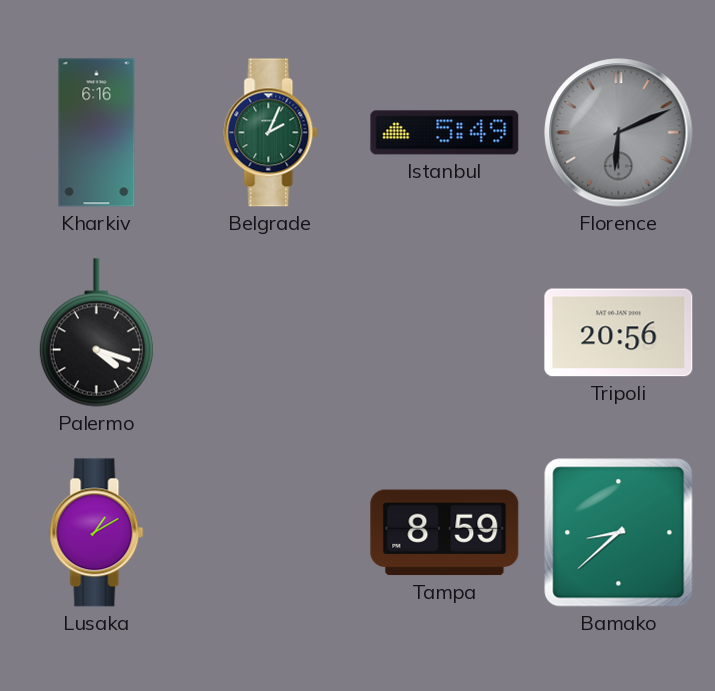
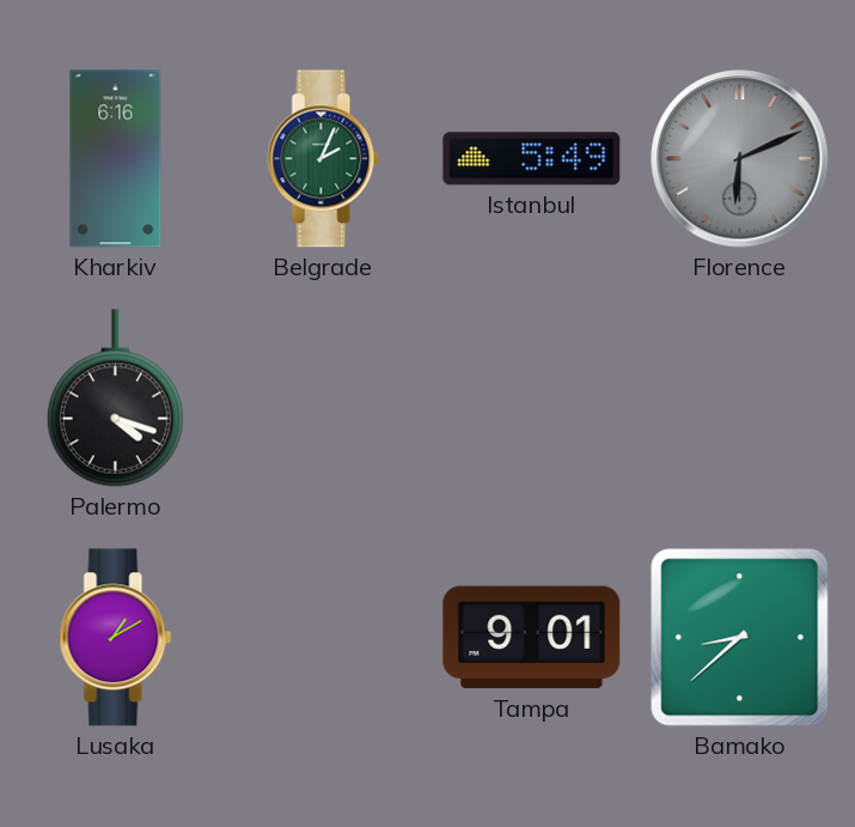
Tripoli: 20:56 -> none (619, 333)
Tampa: 8:59 -> 9:01 (532, 638)
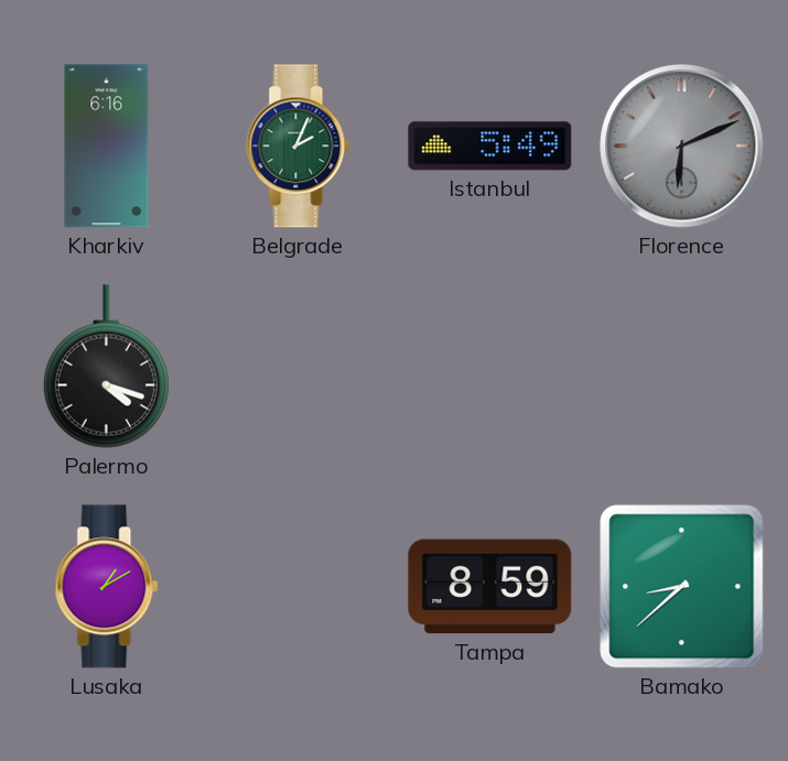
Tampa: 9:01 -> 8:59 (490, 587)
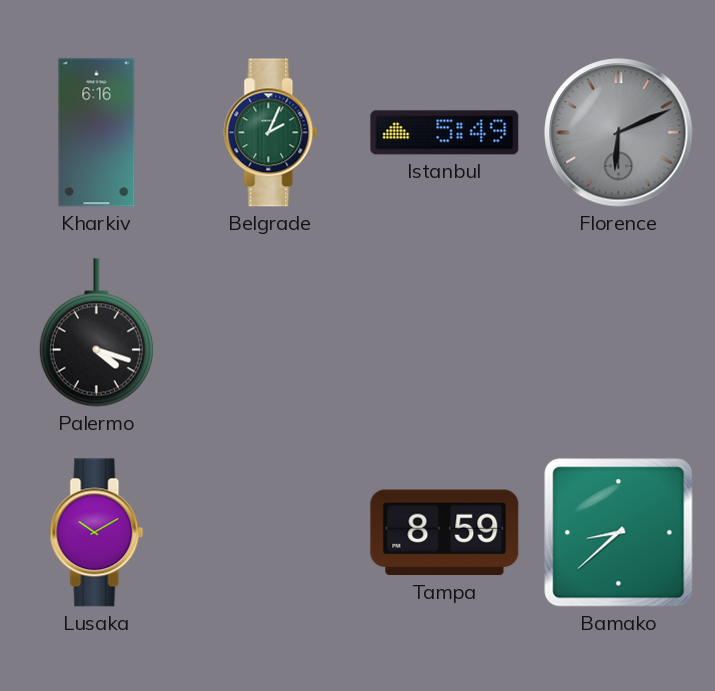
Lusaka: 1:10 -> 10:10 (97, 533)
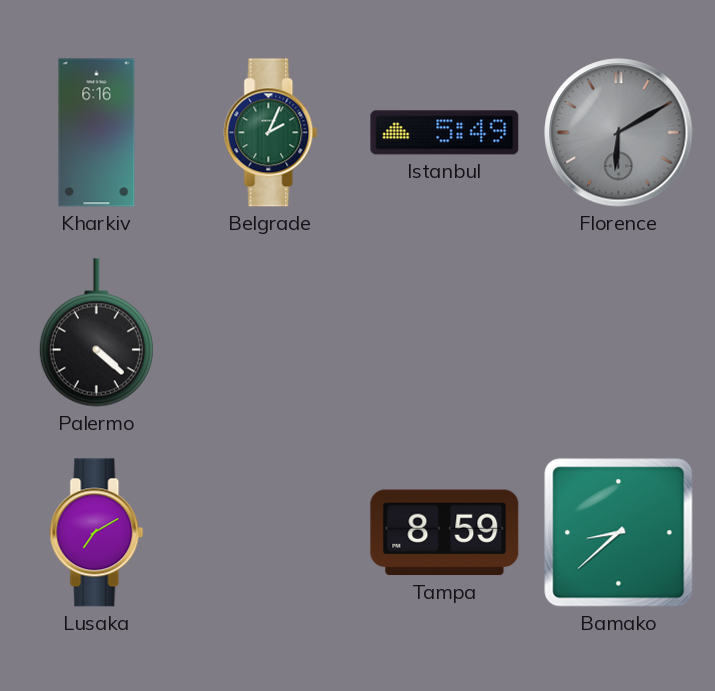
Florence: 6:11 -> 6:10 (619, 133)
Palermo: 4:18 -> 4:22 (96, 333)
Lusaka: 10:10 -> 7:10 (97, 533)
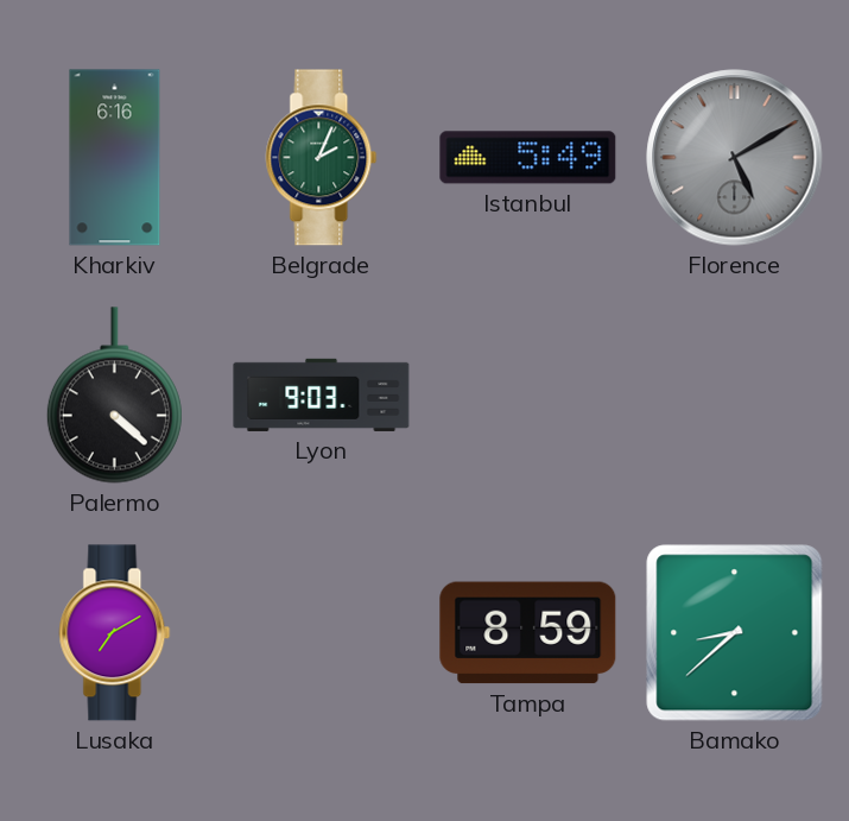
Florence: 6:10 -> 5:10 (735, 158)
Lyon: none -> 9:03 (322, 394)
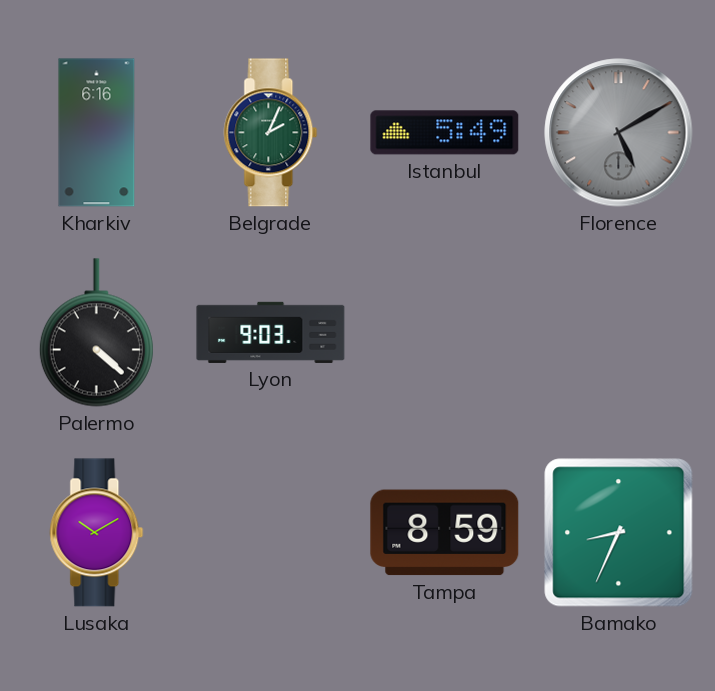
Lusaka: 7:10 -> 10:10 (97, 533)
Bamako: 8:38 -> 8:34 (619, 533)
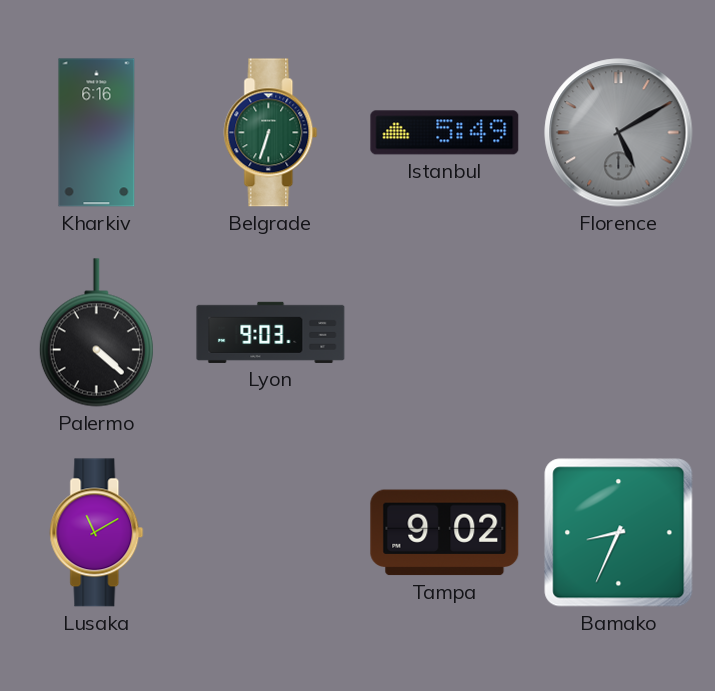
Belgrade: 2:04 -> 6:33 (271, 133)
Lusaka: 10:10 -> 11:10 (97, 533)
Tampa: 8:59 -> 9:02 (445, 533)
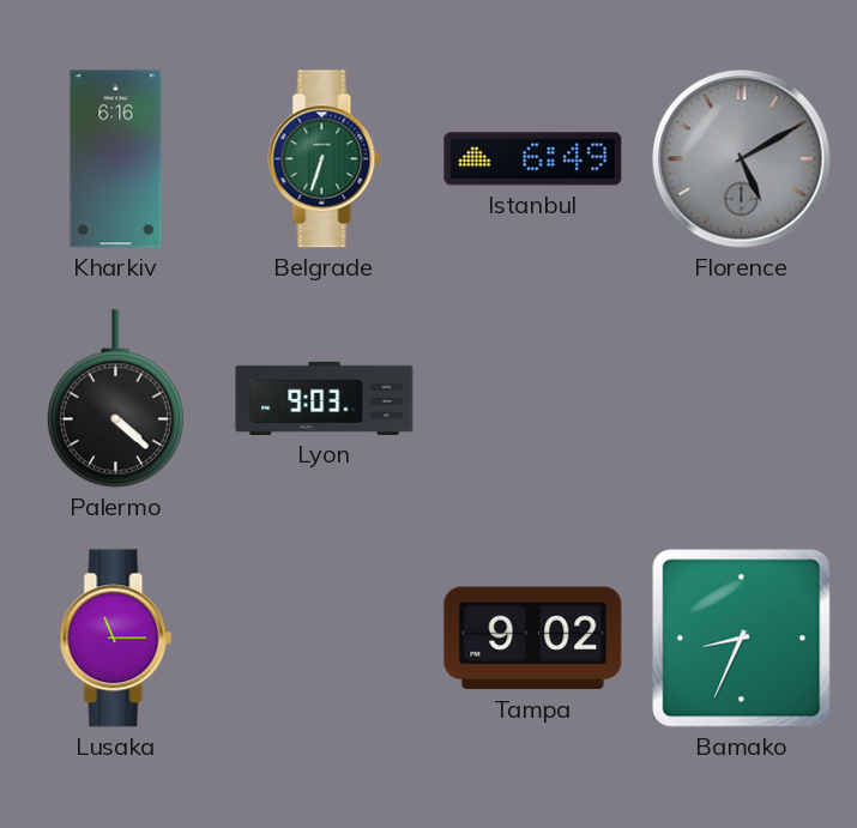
Istanbul: 5:49 -> 6:49 (533, 159)
Lusaka: 11:10 -> 11:15 (116, 639)
